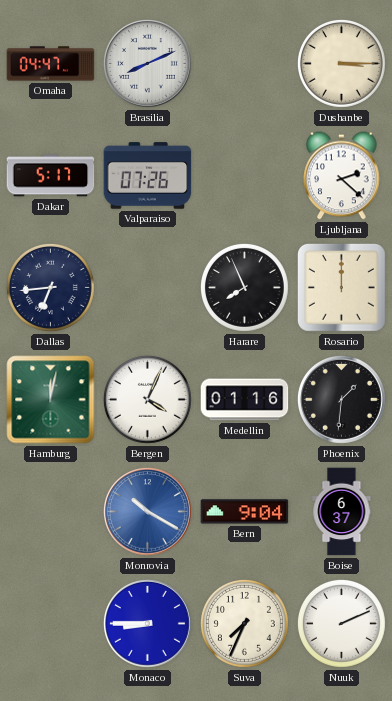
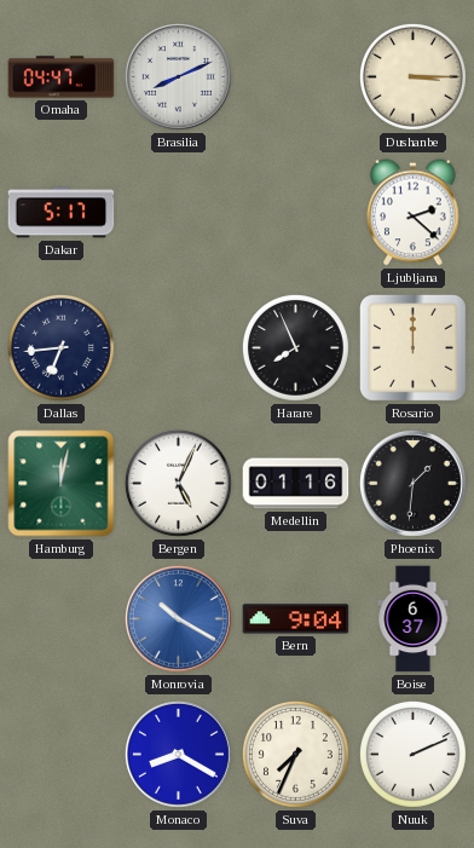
Valparaiso: 07:26 -> none (148, 176)
Bergen: 4:04 -> 5:04 (178, 483)
Monaco: 8:45 -> 8:20 (178, 754)
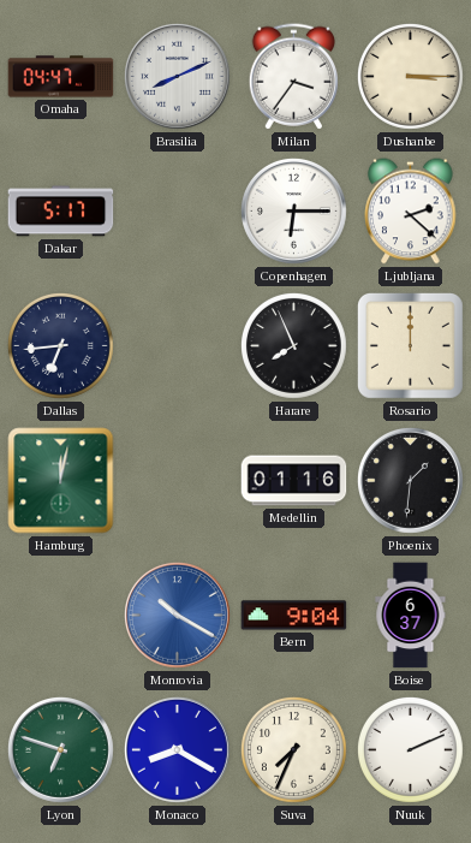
Milan: none -> 3:36 (294, 77)
Copenhagen: none -> 6:15 (293, 210)
Bergen: 5:04 -> none (178, 483)
Lyon: none -> 6:48 (60, 749)
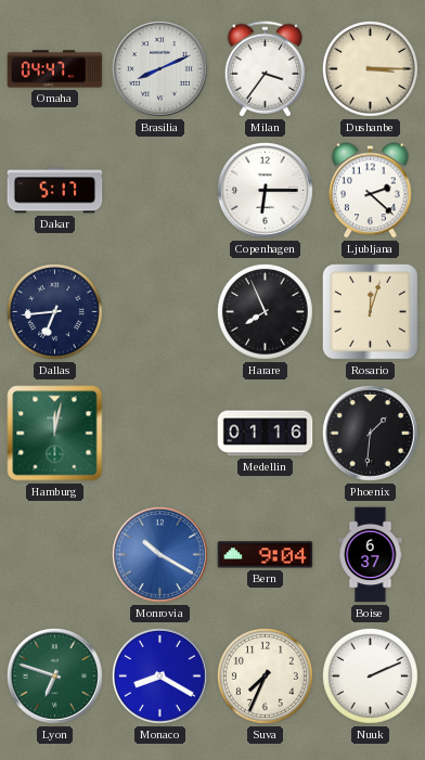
Rosario: 12:00 -> 12:03 (370, 311)
